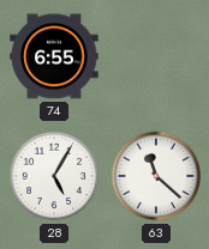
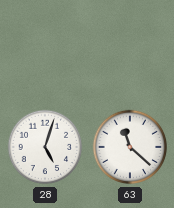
74: 6:55 -> none (54, 56)
28: 5:05 -> 5:03 (45, 147)
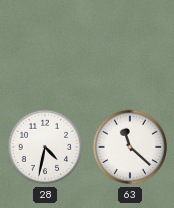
28: 5:03 -> 4:32 (45, 147)
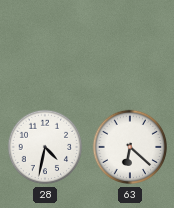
63: 11:22 -> 6:22 (130, 147)
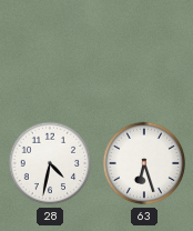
63: 6:22 -> 6:27 (144, 163)
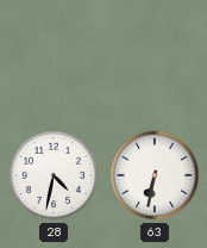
63: 6:27 -> 6:32 (155, 175)
